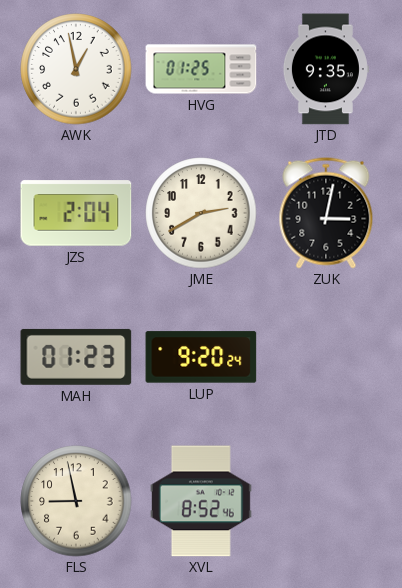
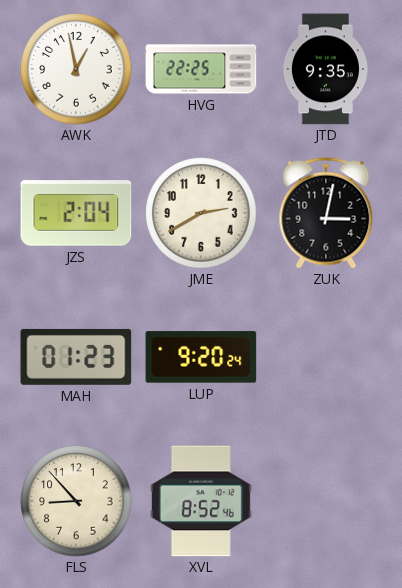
HVG: 01:25 -> 22:25 (201, 69)
FLS: 8:58 -> 8:53 (76, 501)
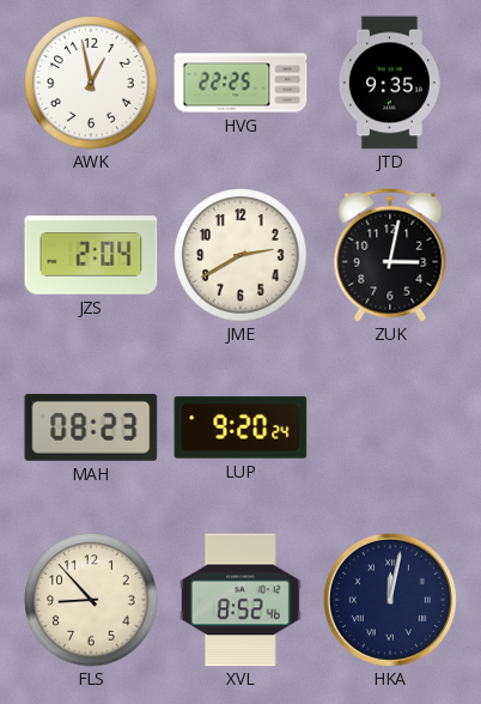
MAH: 01:23 -> 08:23 (91, 427)
HKA: none -> 12:02 (390, 600)
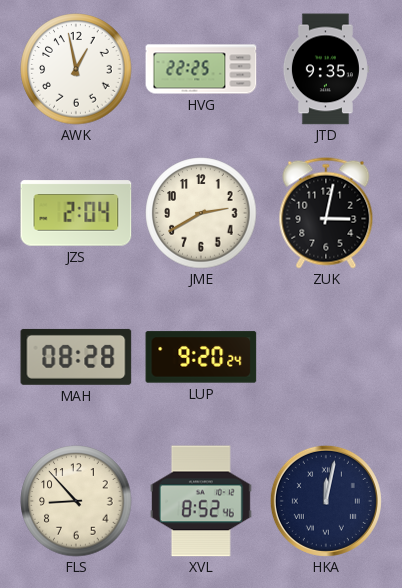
MAH: 08:23 -> 08:28 (76, 357)
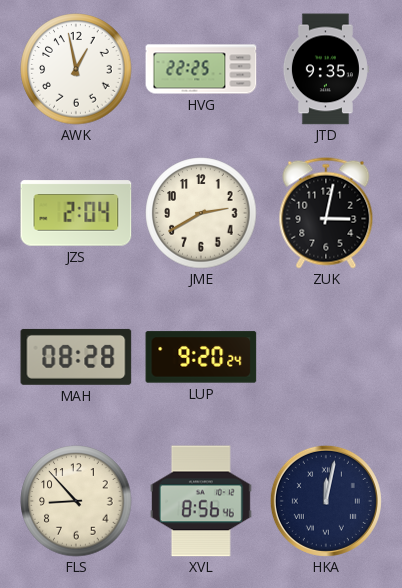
XVL: 8:52 -> 8:56 (201, 501)
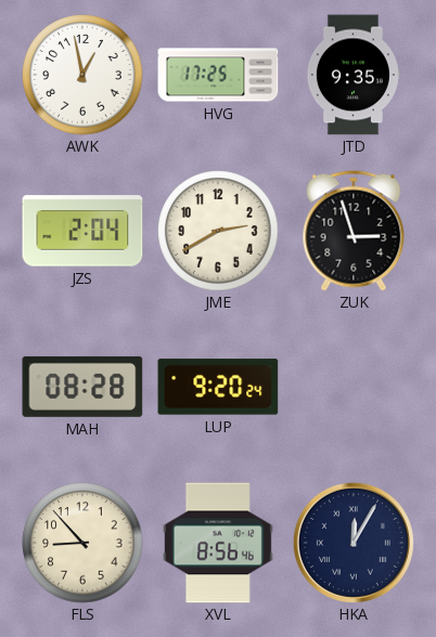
HVG: 22:25 -> 17:25 (218, 75)
ZUK: 3:02 -> 2:57 (354, 231)
HKA: 12:02 -> 12:05 (354, 543)
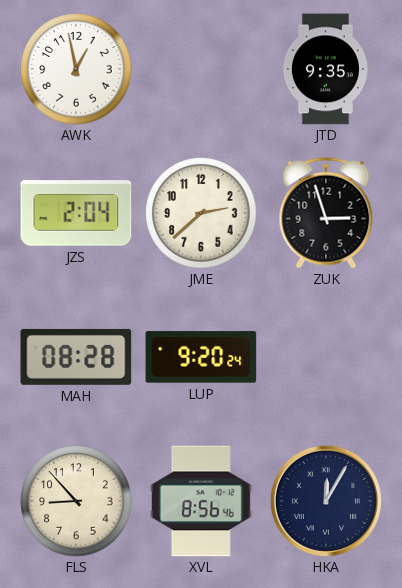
HVG: 17:25 -> none (218, 75)
JME: 2:40 -> 2:38 (201, 213)
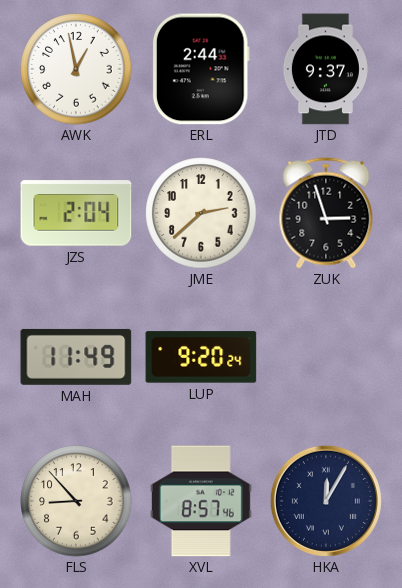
ERL: none -> 2:44 (201, 69)
JTD: 9:35 -> 9:37 (325, 69)
MAH: 08:28 -> 11:49 (76, 357)
XVL: 8:56 -> 8:57 (201, 501)
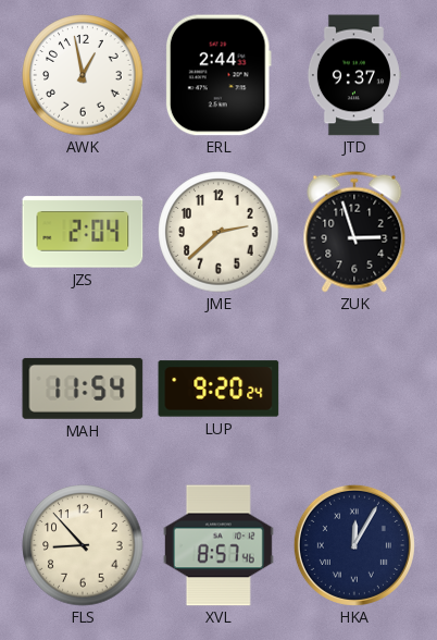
MAH: 11:49 -> 11:54 (83, 389)
